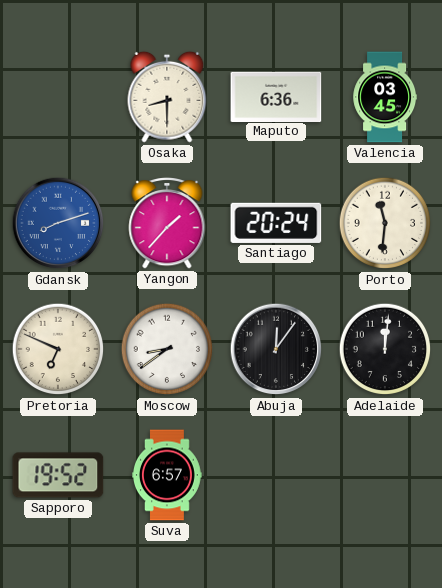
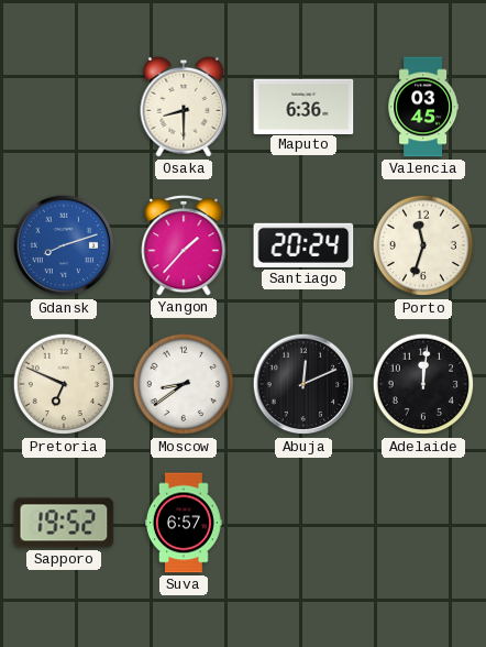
Porto: 11:31 -> 11:33 (423, 245)
Abuja: 12:06 -> 12:11 (303, 384)
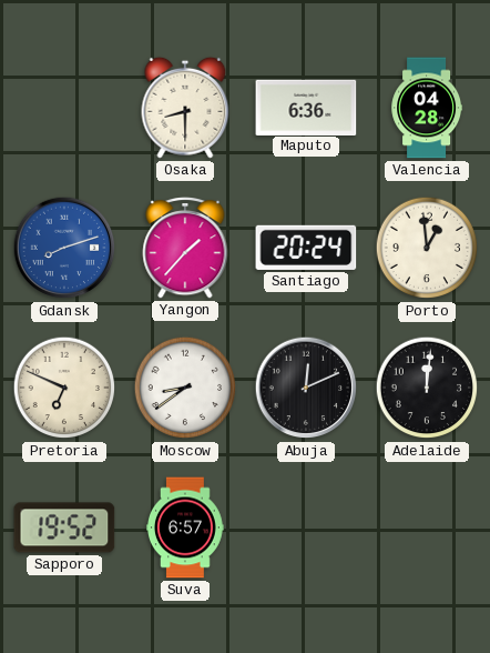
Valencia: 03:45 -> 04:28 (427, 108)
Porto: 11:33 -> 12:59 (427, 248)
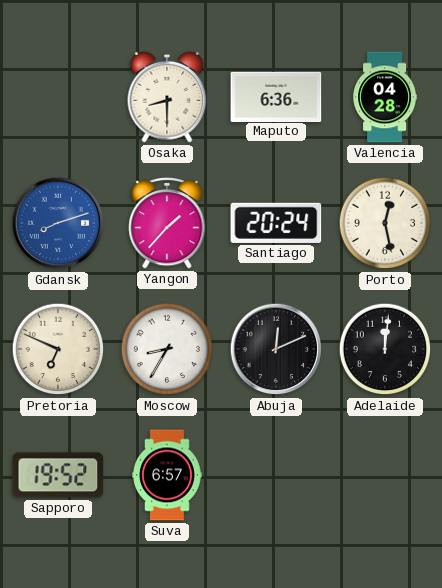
Porto: 12:59 -> 12:28 (385, 223)
Moscow: 8:39 -> 8:35 (167, 349)
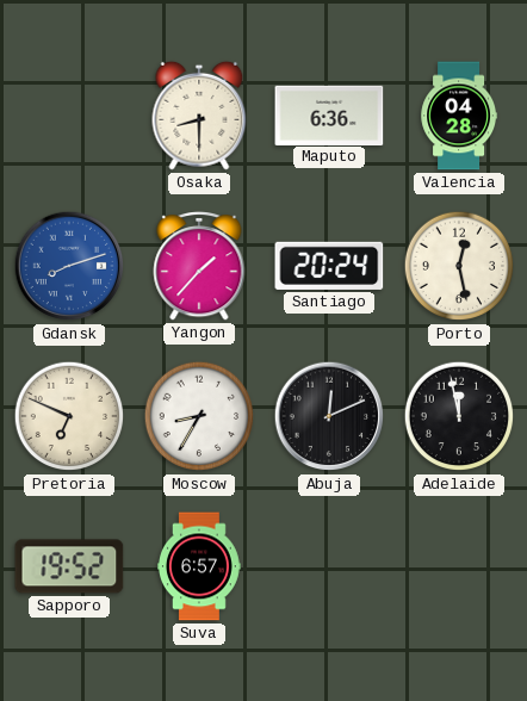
Adelaide: 12:01 -> 11:58 (459, 416)
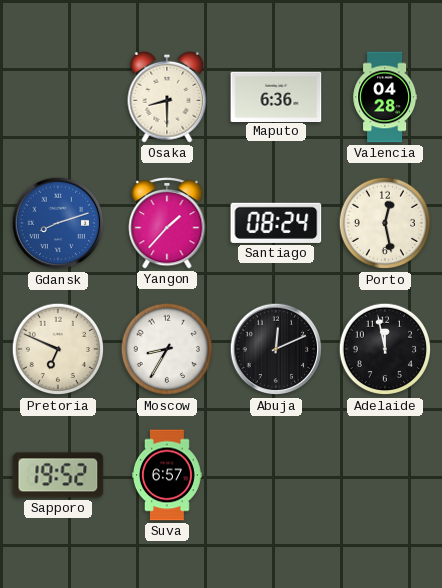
Santiago: 20:24 -> 08:24 (276, 223)
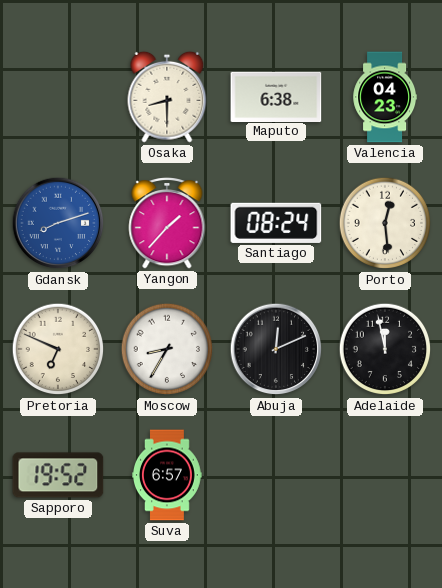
Maputo: 6:36 -> 6:38 (276, 96)
Valencia: 04:28 -> 04:23 (385, 97)
Porto: 12:28 -> 12:29 (385, 223)
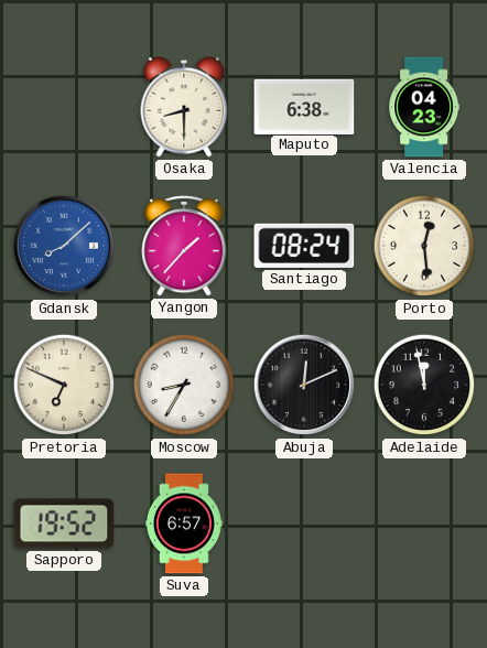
Gdansk: 8:12 -> 8:08 (64, 246)
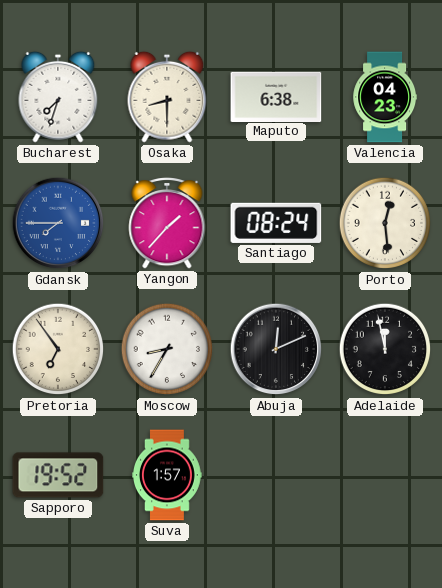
Bucharest: none -> 7:33 (58, 97)
Gdansk: 8:08 -> 7:45 (58, 223)
Pretoria: 6:49 -> 6:54 (58, 349)
Suva: 6:57 -> 1:57 (168, 475)
